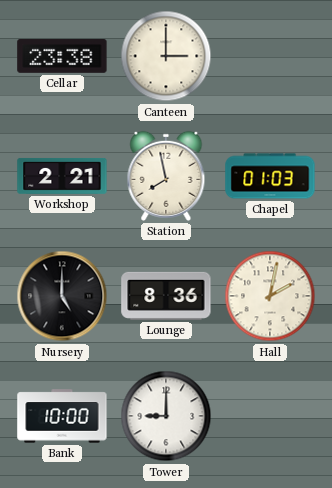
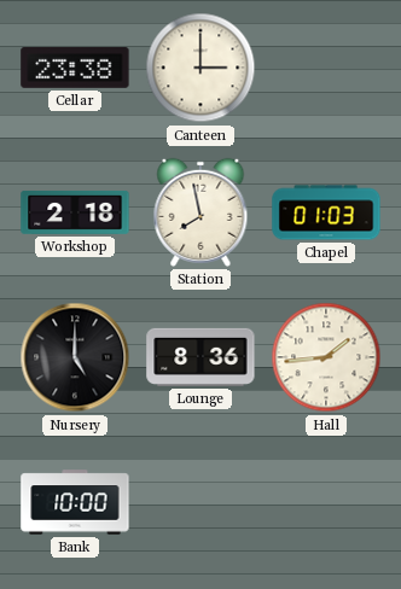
Workshop: 2:21 -> 2:18 (75, 212)
Hall: 2:02 -> 1:44 (326, 357)
Tower: 9:00 -> none (166, 416)
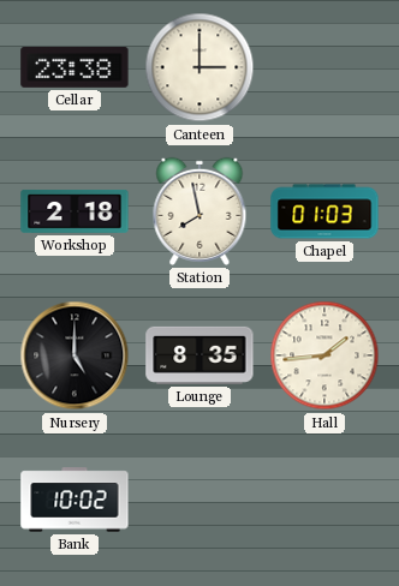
Lounge: 8:36 -> 8:35 (199, 355)
Bank: 10:00 -> 10:02 (75, 500)
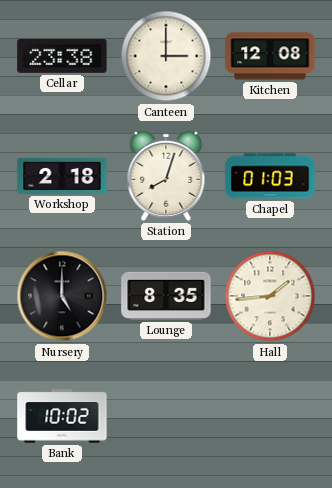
Kitchen: none -> 12:08 (270, 56)
Station: 7:58 -> 8:03 (166, 176)
